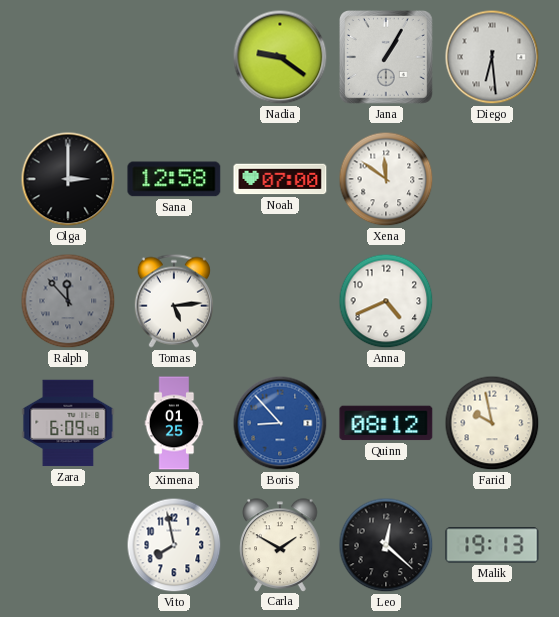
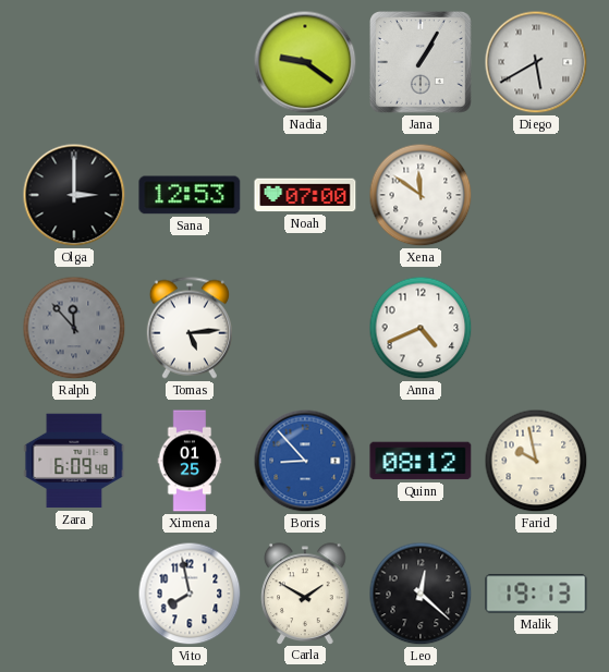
Diego: 6:29 -> 5:40 (536, 62)
Sana: 12:58 -> 12:53 (190, 195)
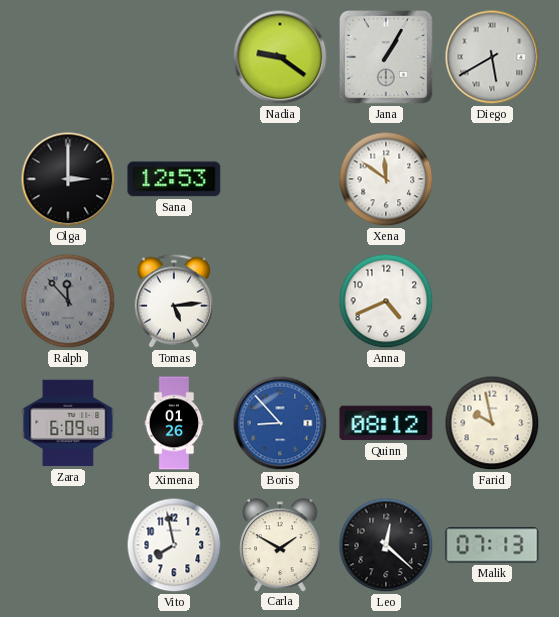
Noah: 07:00 -> none (305, 195)
Ximena: 01:25 -> 01:26 (174, 423)
Malik: 19:13 -> 07:13 (492, 545)
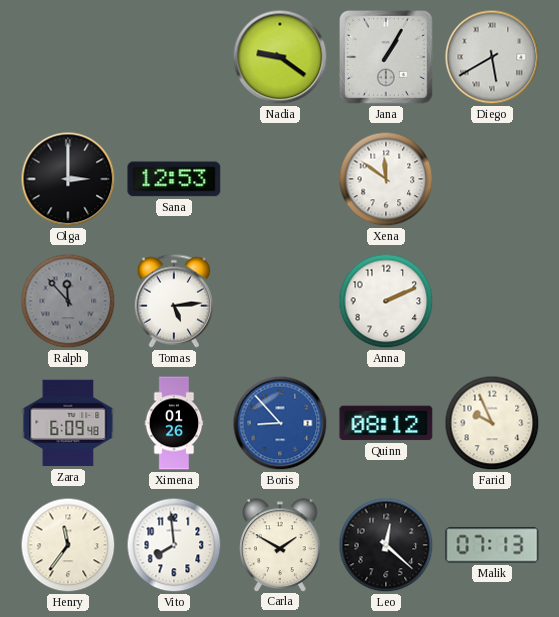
Anna: 4:41 -> 2:11 (386, 301)
Farid: 9:58 -> 9:56 (492, 423)
Henry: none -> 11:36 (68, 545)
Vito: 7:58 -> 7:59 (174, 545)
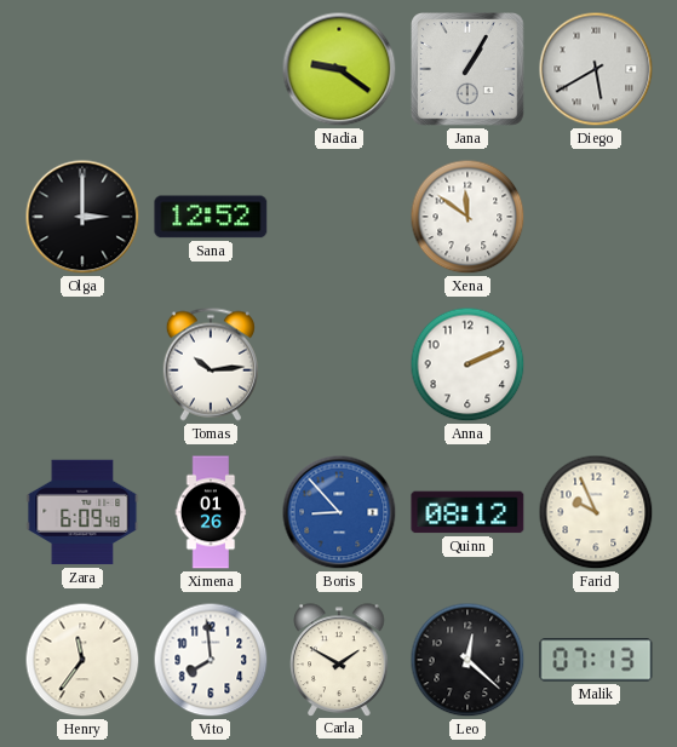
Sana: 12:53 -> 12:52 (211, 217)
Ralph: 11:53 -> none (68, 301)
Tomas: 5:14 -> 10:14 (211, 364)
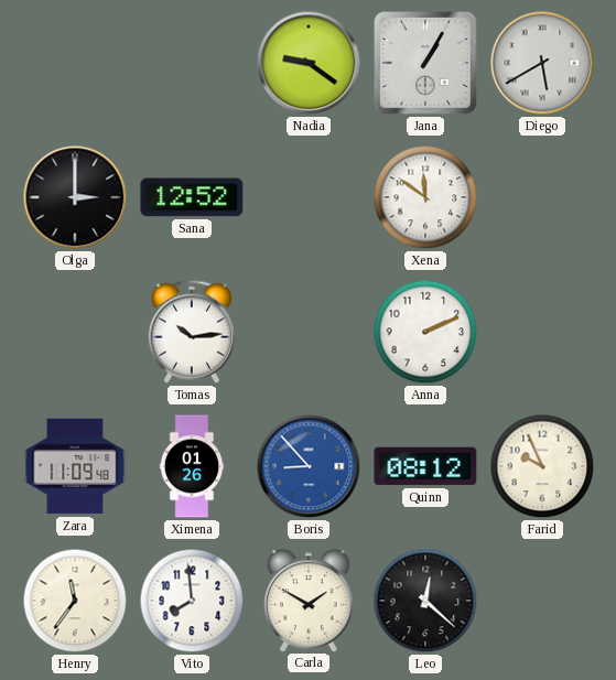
Zara: 6:09 -> 11:09 (75, 466)
Malik: 07:13 -> none (596, 660)
